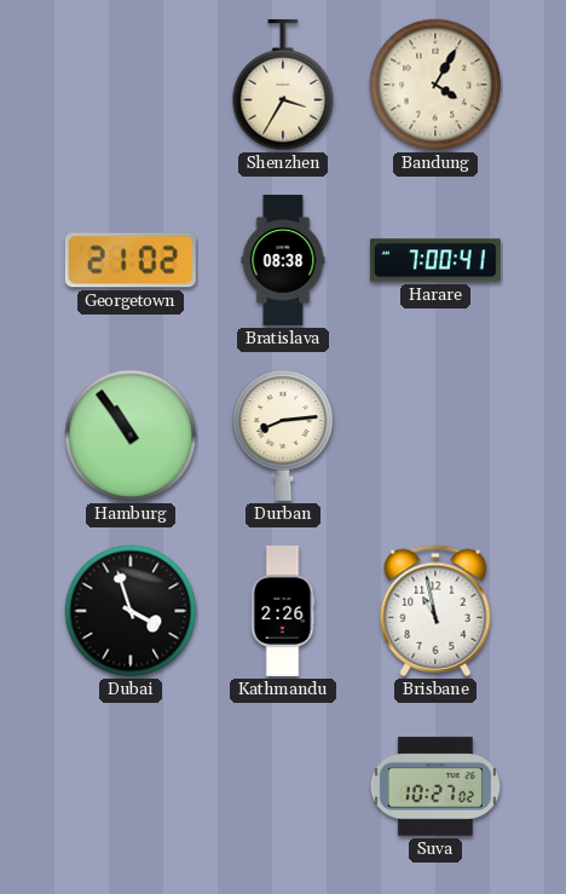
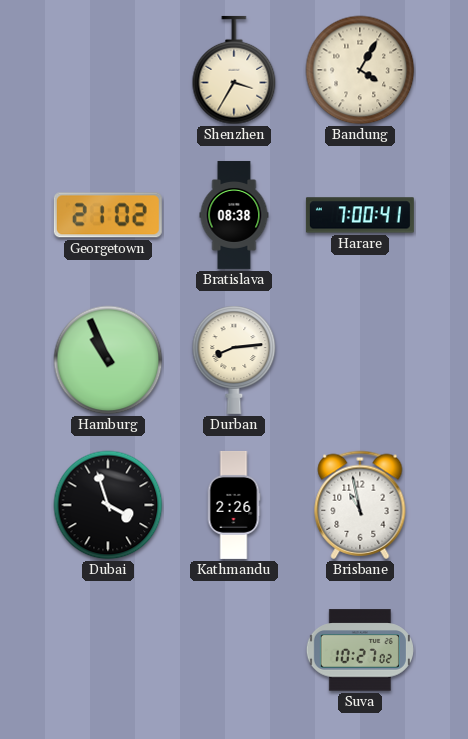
Hamburg: 10:54 -> 10:56 (108, 360)
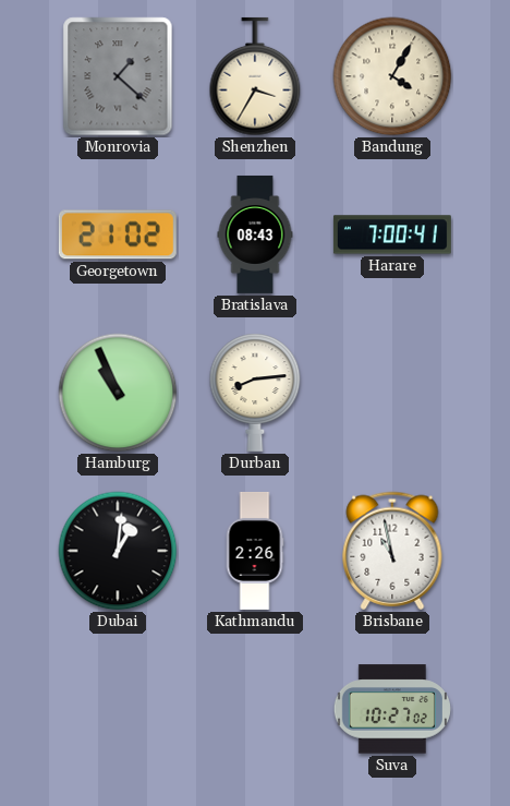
Monrovia: none -> 1:22 (118, 76)
Bratislava: 08:38 -> 08:43 (255, 234)
Dubai: 3:57 -> 1:01 (118, 551)
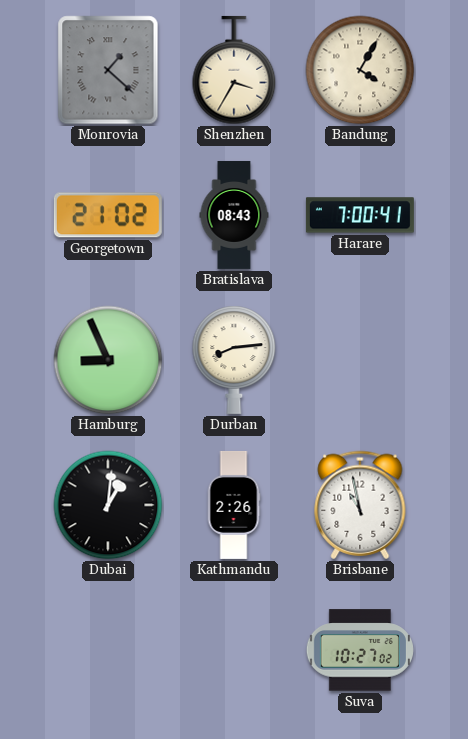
Hamburg: 10:56 -> 8:56 (108, 360)
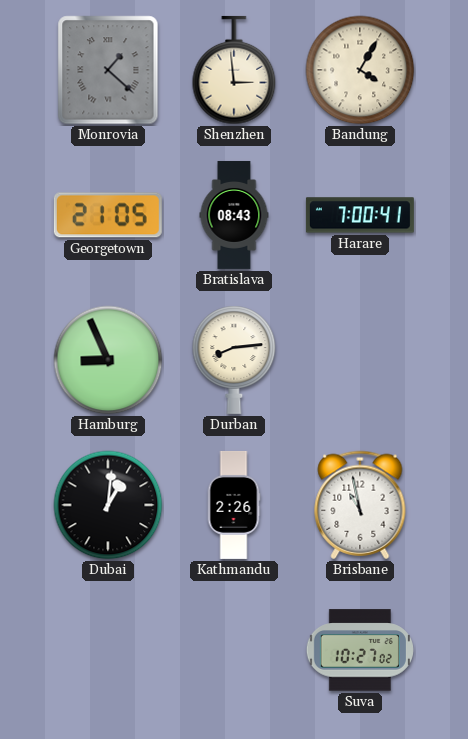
Shenzhen: 3:35 -> 2:59 (234, 70)
Georgetown: 21:02 -> 21:05 (108, 215)
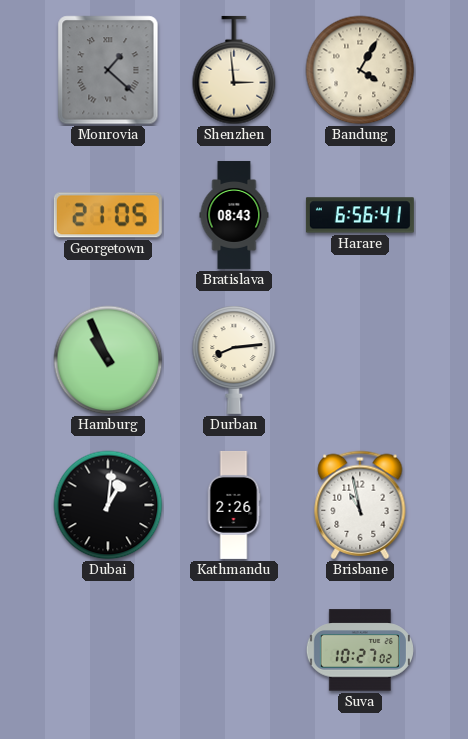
Harare: 7:00 -> 6:56 (360, 215)
Hamburg: 8:56 -> 10:56 (108, 360)
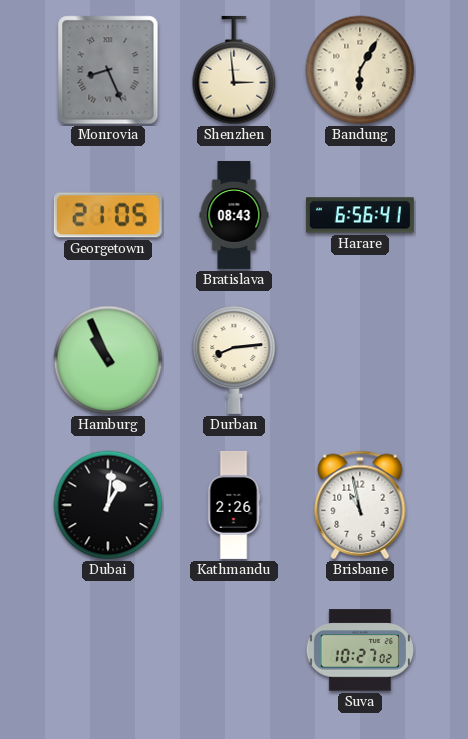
Monrovia: 1:22 -> 8:26 (108, 70)
Bandung: 4:05 -> 6:05 (360, 70)
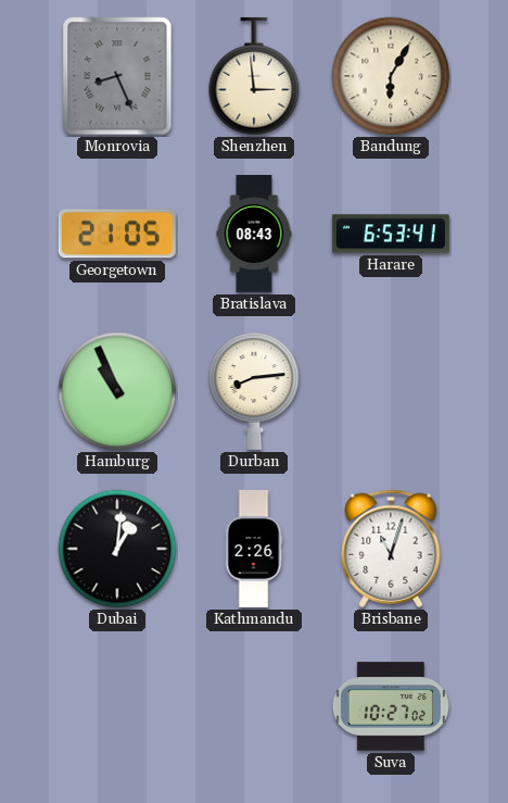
Harare: 6:56 -> 6:53 (391, 234)
Brisbane: 10:58 -> 11:03 (391, 549)
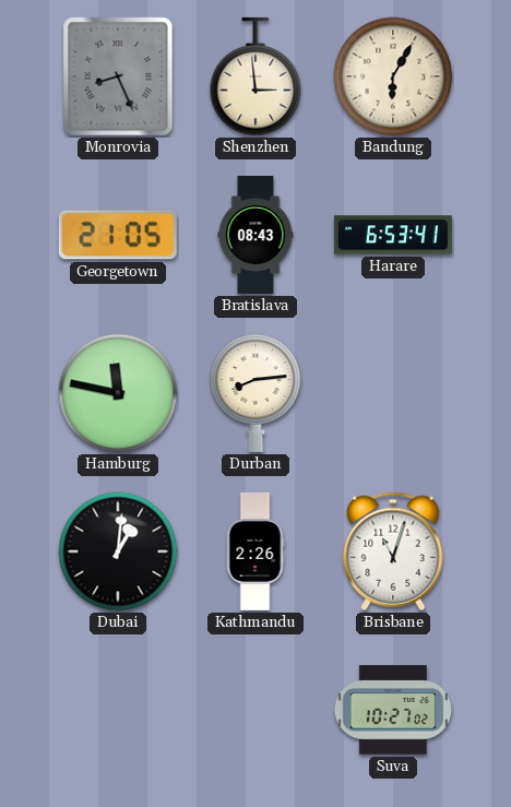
Hamburg: 10:56 -> 11:47 (118, 393)
